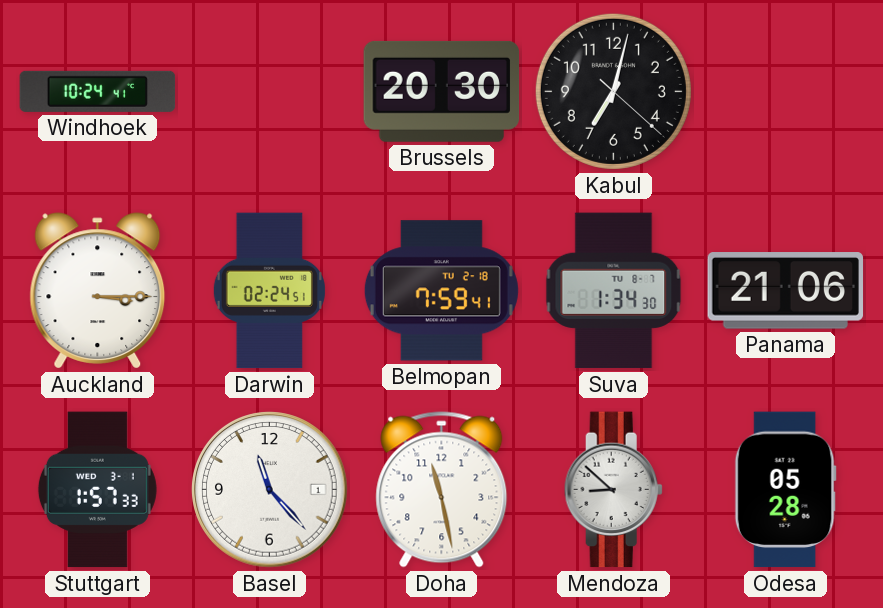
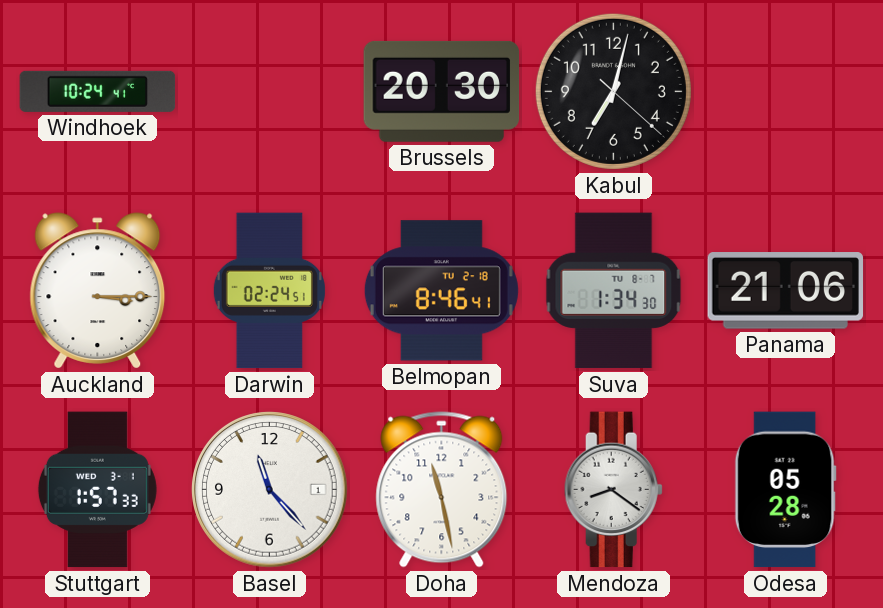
Belmopan: 7:59 -> 8:46 (441, 291)
Mendoza: 8:52 -> 8:21 (613, 490)
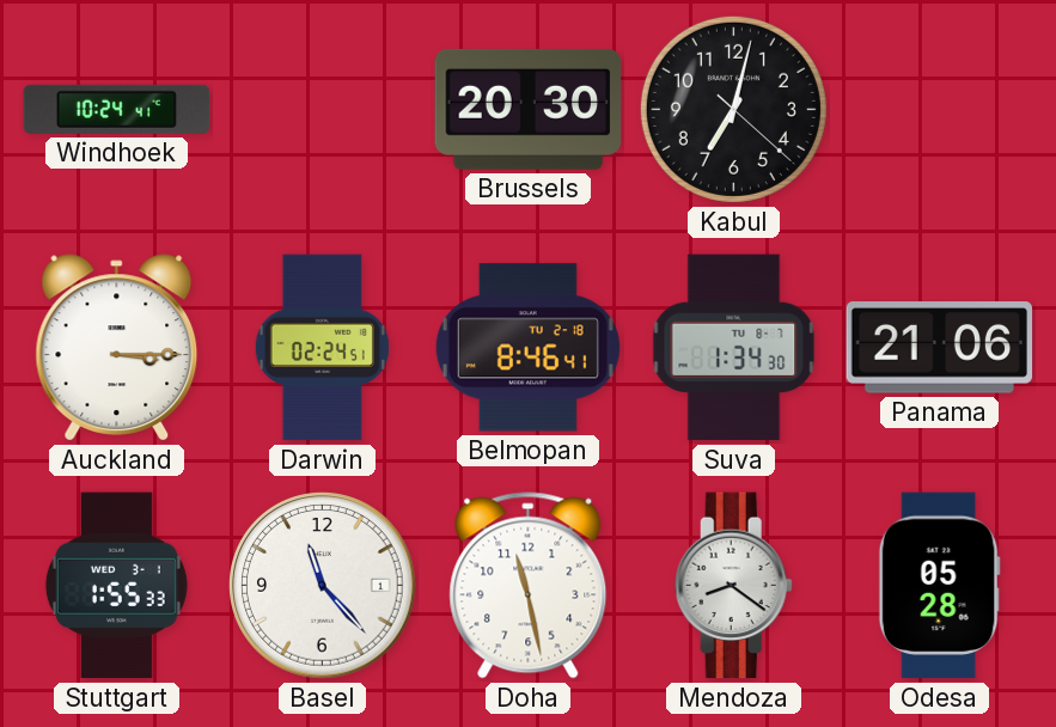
Stuttgart: 1:57 -> 1:55 (116, 586)
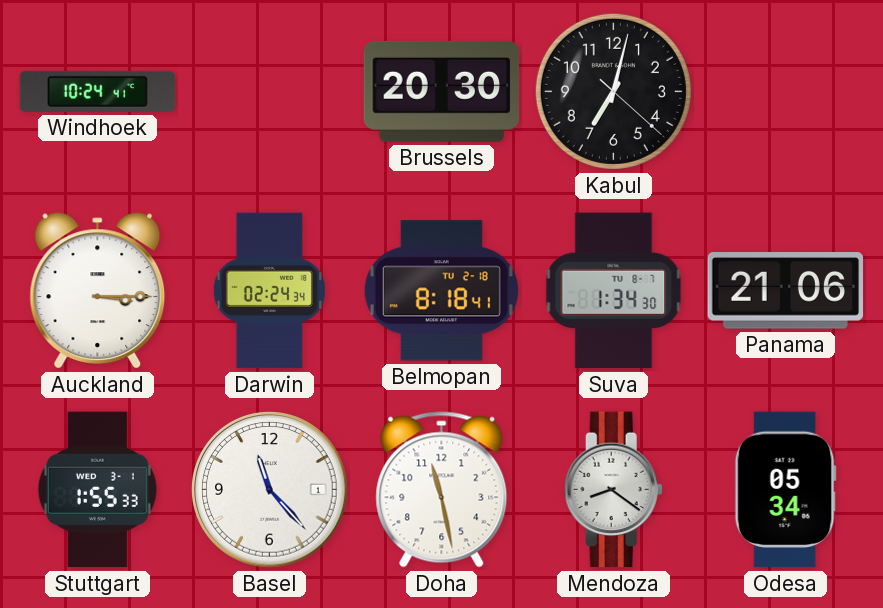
Darwin: 02:24:51 -> 02:24:34 (269, 291)
Belmopan: 8:46 -> 8:18 (441, 291)
Odesa: 05:28 -> 05:34 (785, 490)
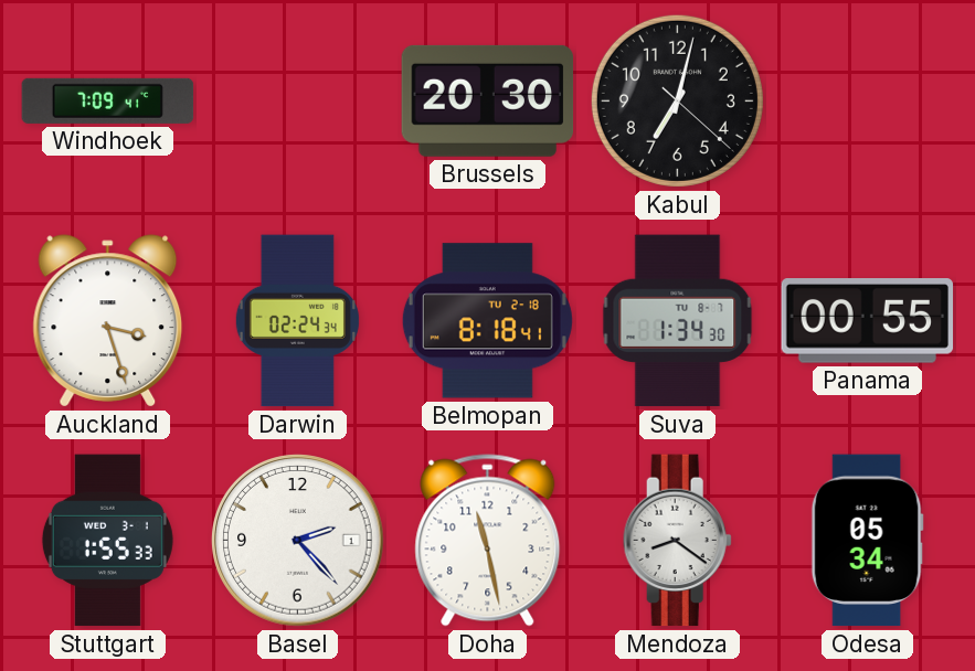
Windhoek: 10:24 -> 7:09 (108, 100)
Auckland: 3:15 -> 3:27 (108, 321)
Panama: 21:06 -> 00:55 (868, 321)
Basel: 11:23 -> 2:23 (298, 541)
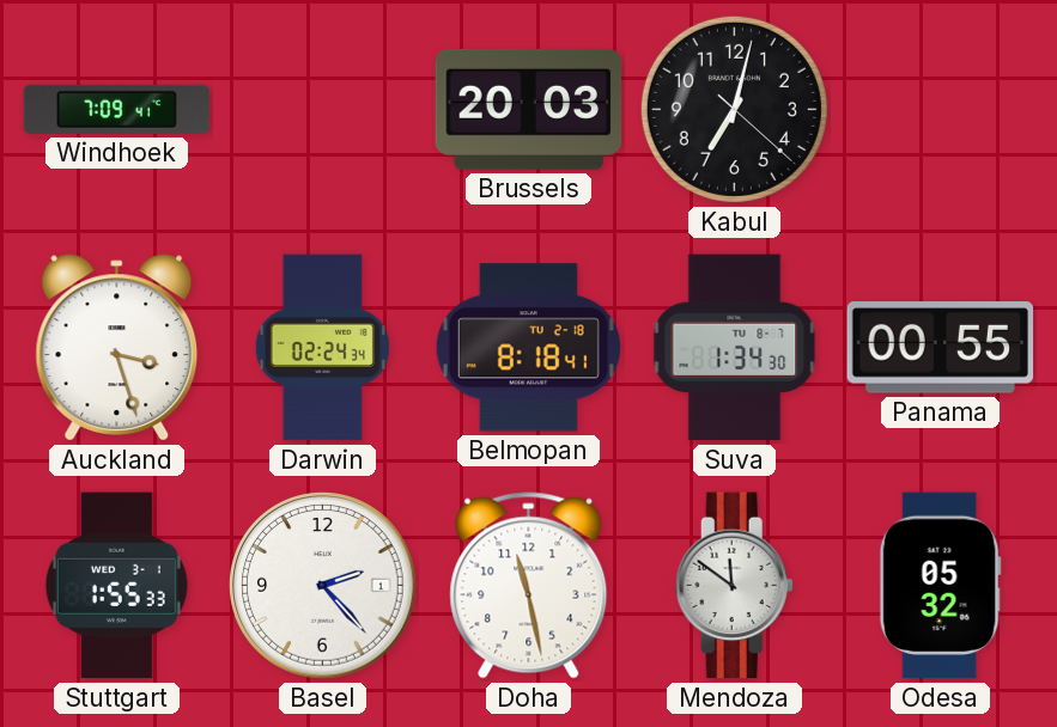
Brussels: 20:30 -> 20:03 (529, 109)
Mendoza: 8:21 -> 11:51 (734, 586)
Odesa: 05:34 -> 05:32 (940, 586)
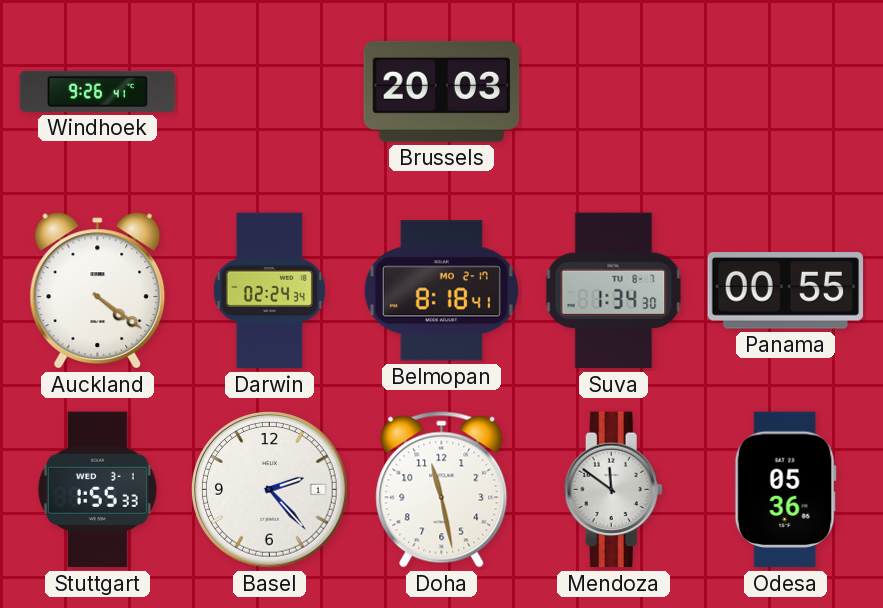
Windhoek: 7:09 -> 9:26 (98, 91)
Kabul: 7:02 -> none (734, 109)
Auckland: 3:27 -> 4:21 (98, 291)
Belmopan date: TU 2-18 -> MO 2-17 (441, 291)
Odesa: 05:32 -> 05:36 (785, 490)
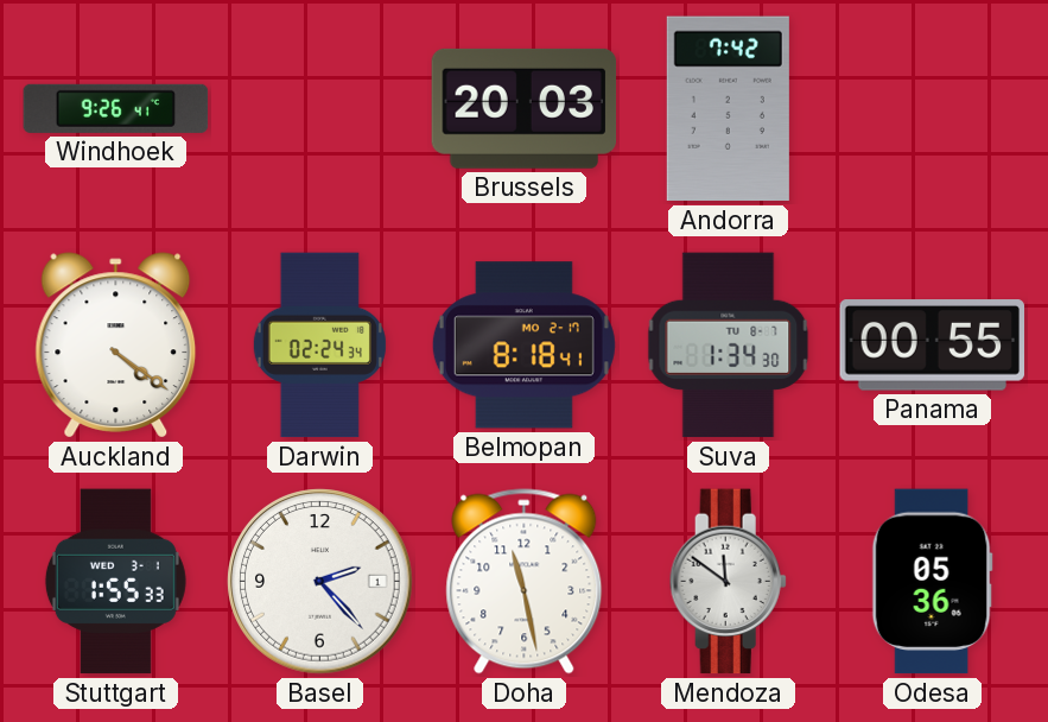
Andorra: none -> 7:42 (728, 109)
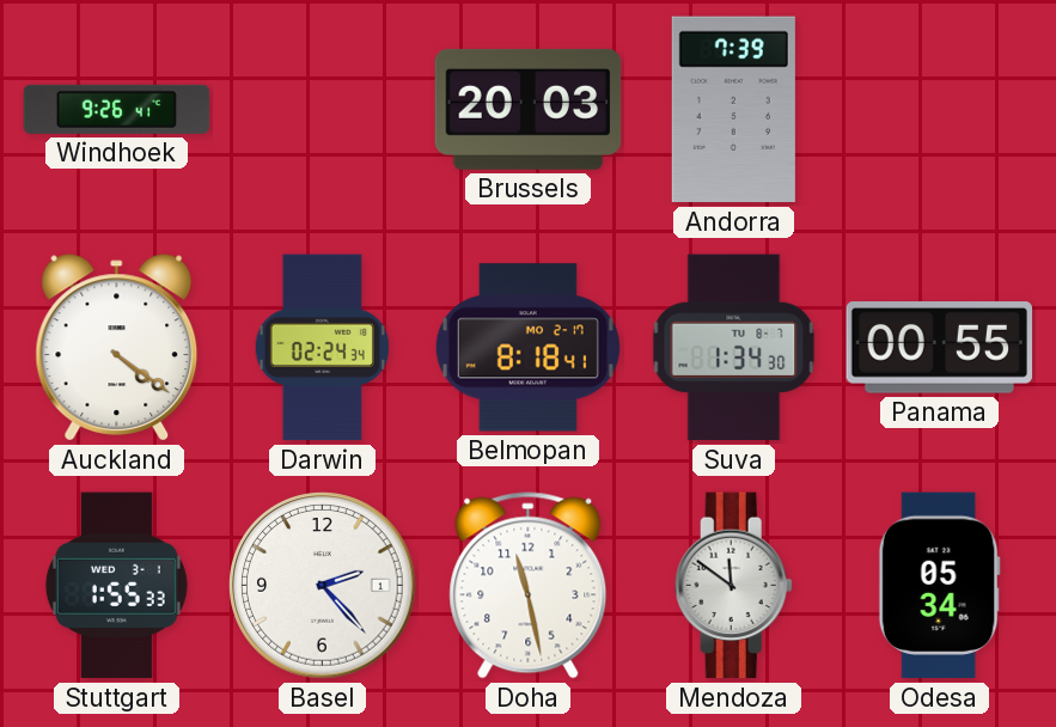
Andorra: 7:42 -> 7:39 (733, 110)
Odesa: 05:36 -> 05:34 (939, 586)
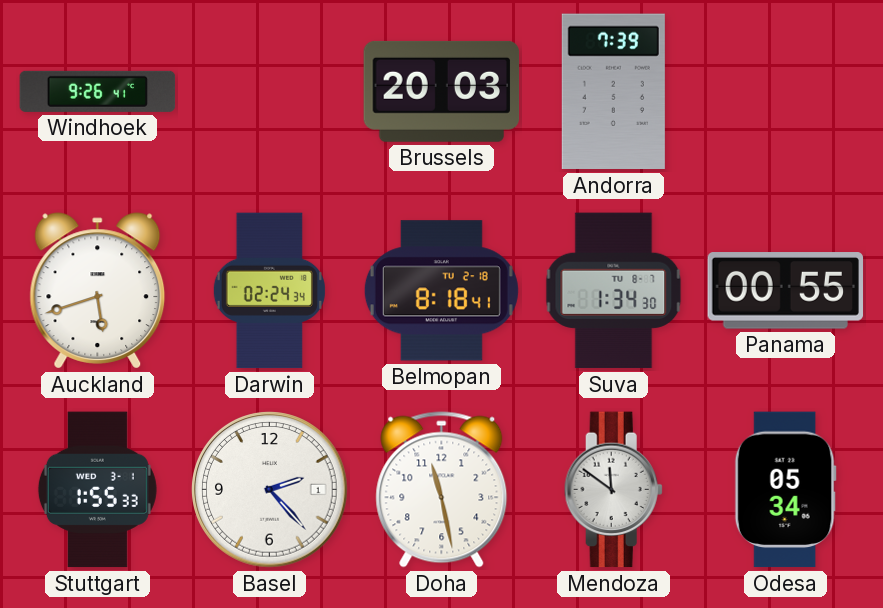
Auckland: 4:21 -> 5:42 (98, 291)
Belmopan date: MO 2-17 -> TU 2-18 (441, 291)
